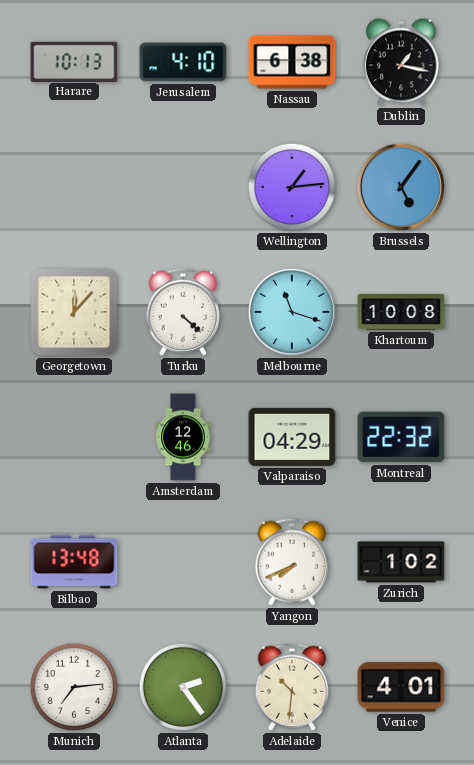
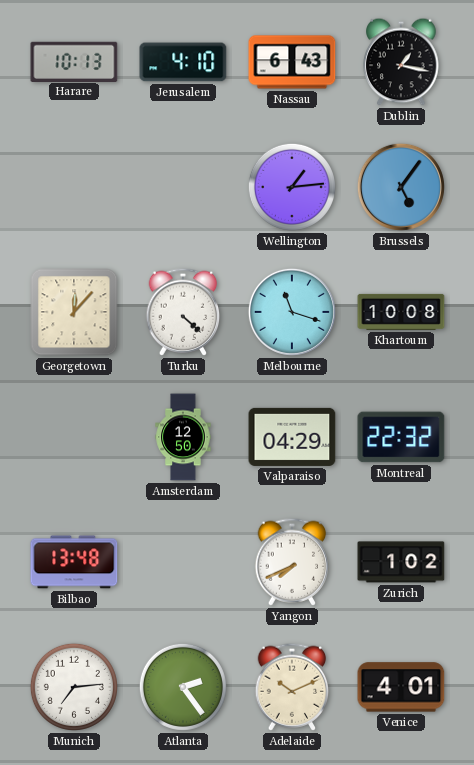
Nassau: 6:38 -> 6:43 (292, 62)
Amsterdam: 12:46 -> 12:50 (183, 437)
Adelaide: 10:31 -> 10:11 (292, 687)
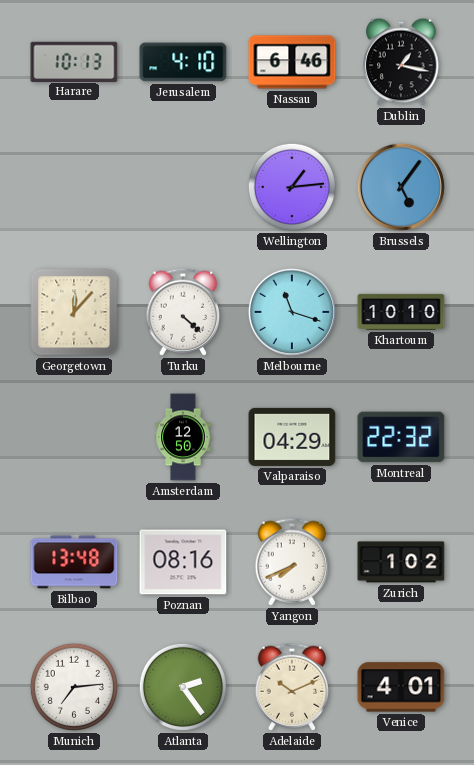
Nassau: 6:43 -> 6:46 (292, 62)
Khartoum: 10:08 -> 10:10 (401, 312)
Poznan: none -> 08:16 (183, 562)
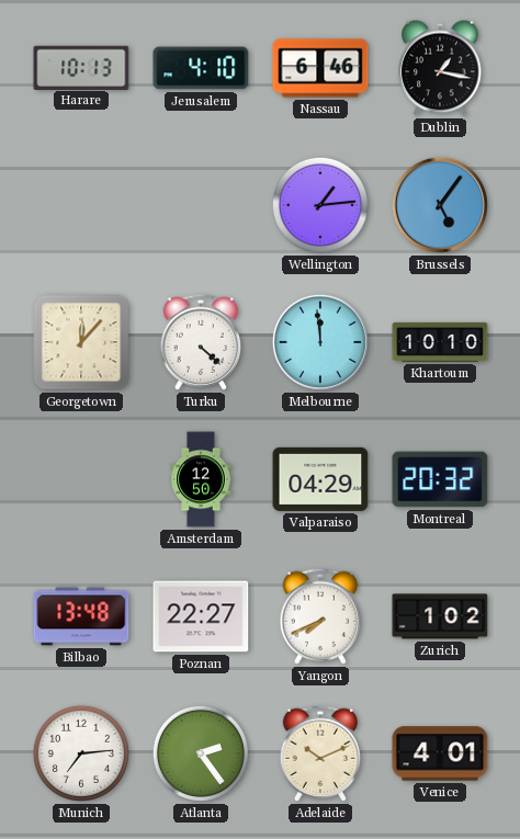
Melbourne: 11:18 -> 11:59 (320, 342)
Montreal: 22:32 -> 20:32 (440, 479)
Poznan: 08:16 -> 22:27 (201, 616)
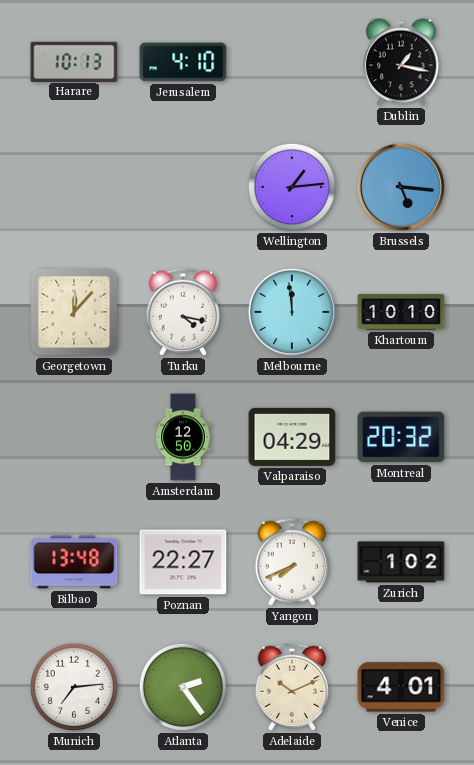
Nassau: 6:46 -> none (320, 68)
Brussels: 5:06 -> 5:16 (401, 187)
Turku: 4:22 -> 4:17 (183, 312)
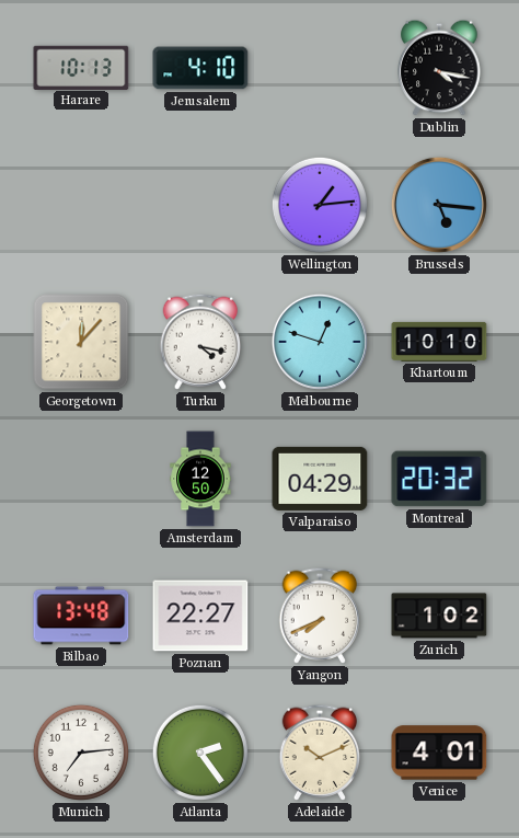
Dublin: 1:17 -> 4:17 (439, 68)
Melbourne: 11:59 -> 12:48 (320, 342)
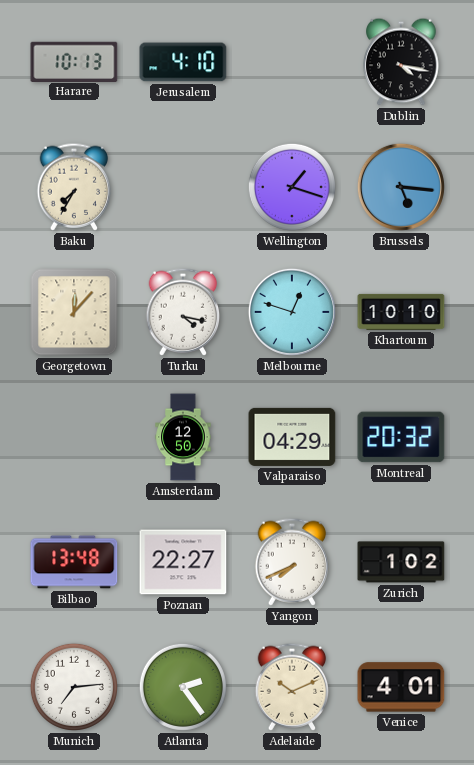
Baku: none -> 7:35 (74, 187)
Wellington: 1:14 -> 1:18 (292, 187)
